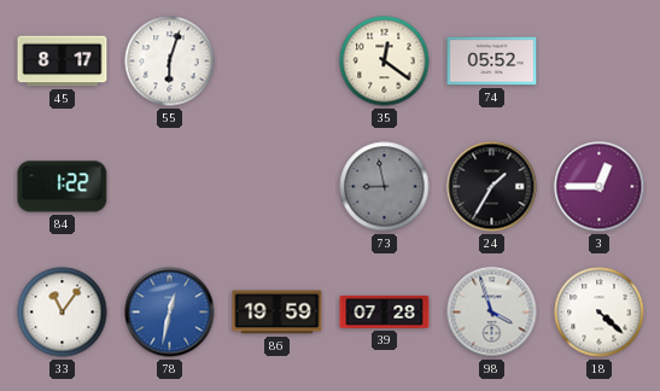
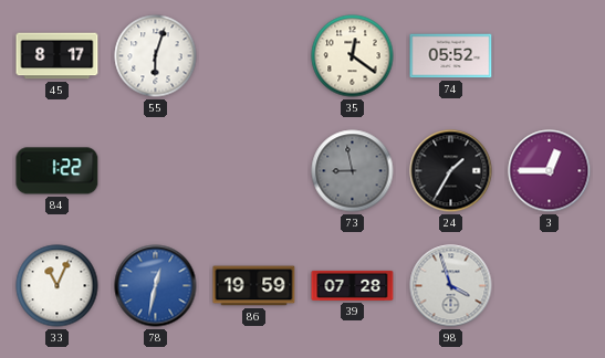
33: 11:06 -> 11:04 (58, 286)
18: 4:22 -> none (600, 313)
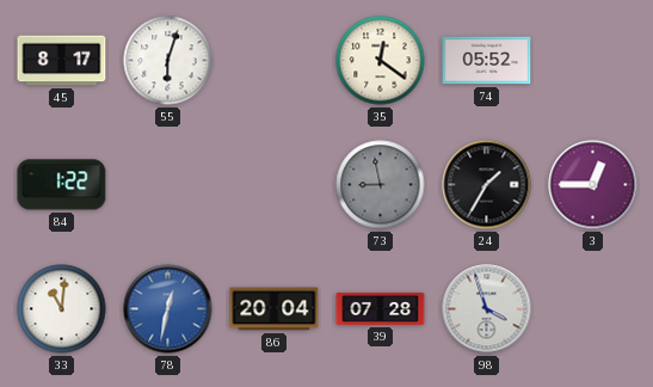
33: 11:04 -> 11:01 (62, 309)
86: 19:59 -> 20:04 (275, 309)
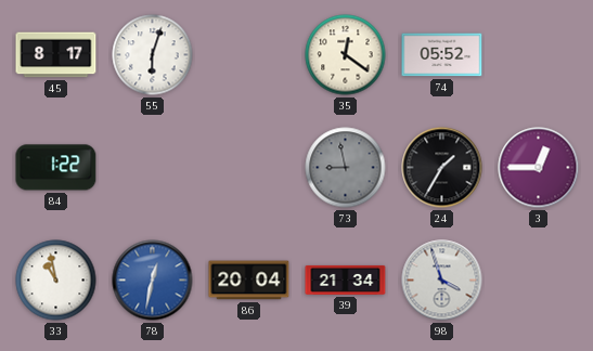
33: 11:01 -> 10:58 (56, 281)
39: 07:28 -> 21:34 (346, 279)
